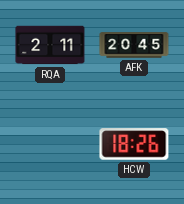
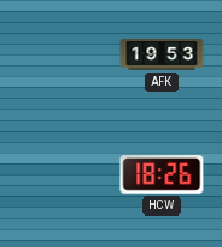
RQA: 2:11 -> none (50, 45)
AFK: 20:45 -> 19:53 (162, 54)
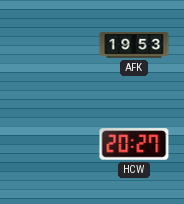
HCW: 18:26 -> 20:27 (134, 144)
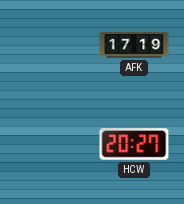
AFK: 19:53 -> 17:19 (134, 45)
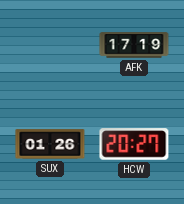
SUX: none -> 01:26 (50, 144)
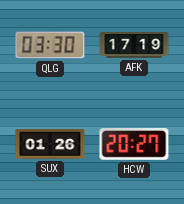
QLG: none -> 03:30 (50, 45)
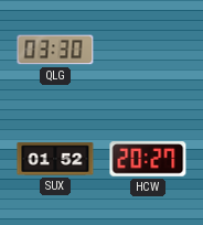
AFK: 17:19 -> none (134, 45)
SUX: 01:26 -> 01:52 (55, 159)
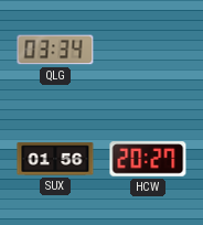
QLG: 03:30 -> 03:34 (55, 50)
SUX: 01:52 -> 01:56 (55, 159)
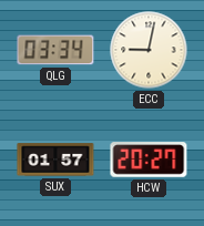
ECC: none -> 9:02 (149, 50)
SUX: 01:56 -> 01:57 (55, 160)
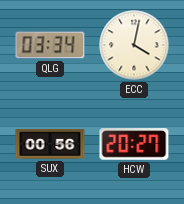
ECC: 9:02 -> 4:02 (134, 45)
SUX: 01:57 -> 00:56 (50, 144)
